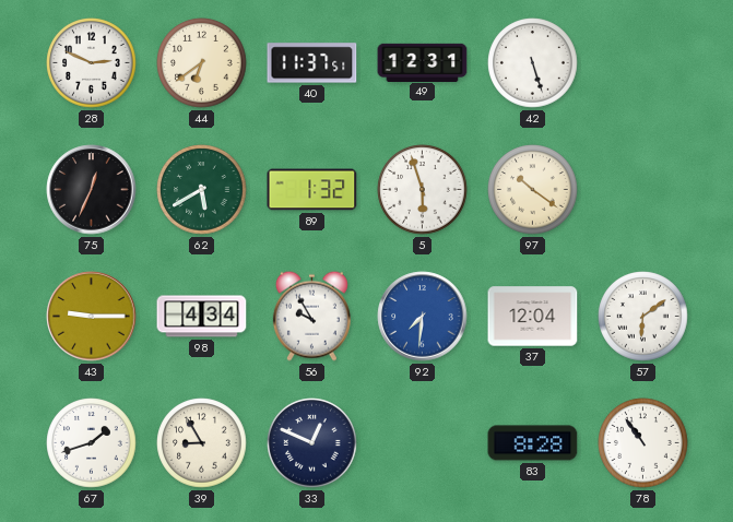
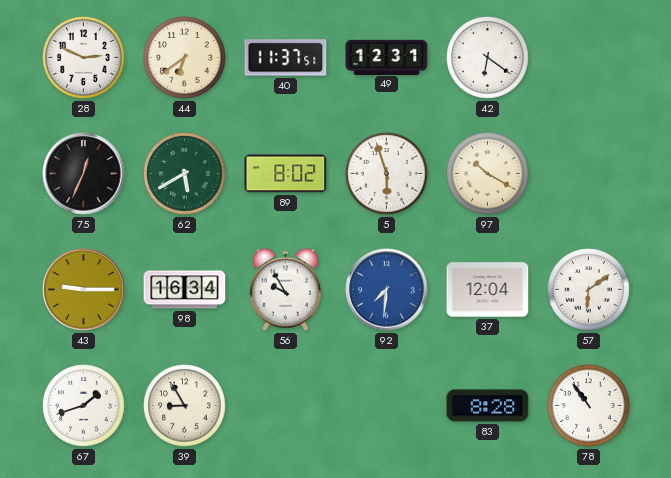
42: 5:27 -> 6:21 (488, 58)
89: 1:32 -> 8:02 (286, 174)
97: 10:21 -> 10:20 (488, 174)
98: 4:34 -> 16:34 (185, 290)
33: 12:49 -> none (312, 443)
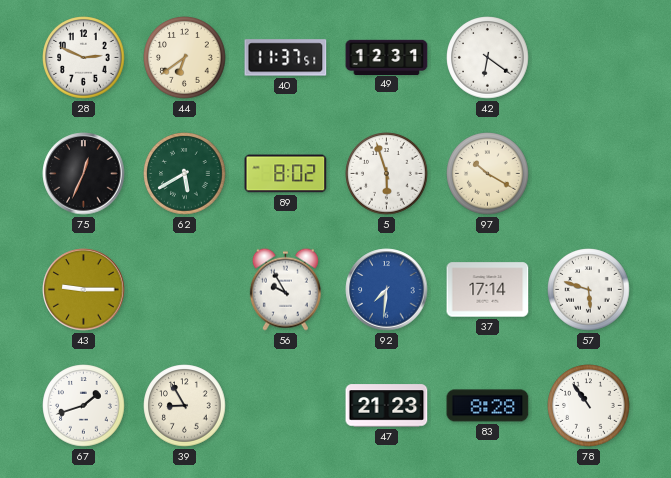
98: 16:34 -> none (185, 290)
37: 12:04 -> 17:14 (488, 290)
57: 6:09 -> 5:48 (589, 290)
47: none -> 21:23 (387, 406)
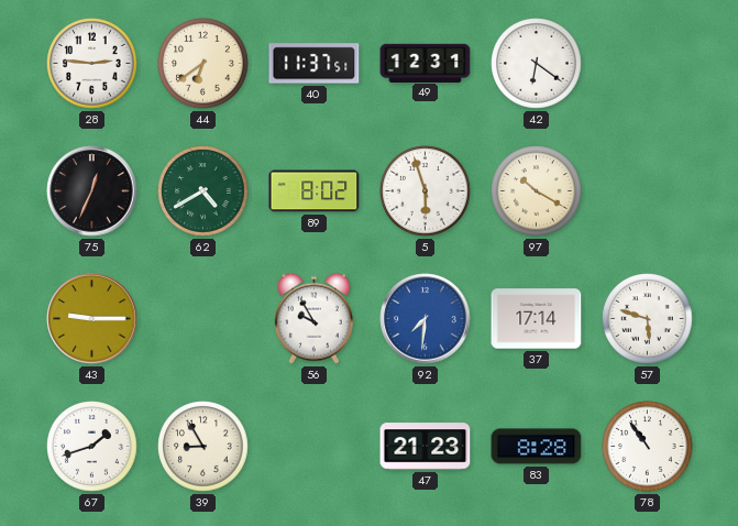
28: 2:49 -> 2:46 (92, 64)
62: 5:40 -> 4:40 (203, 191)
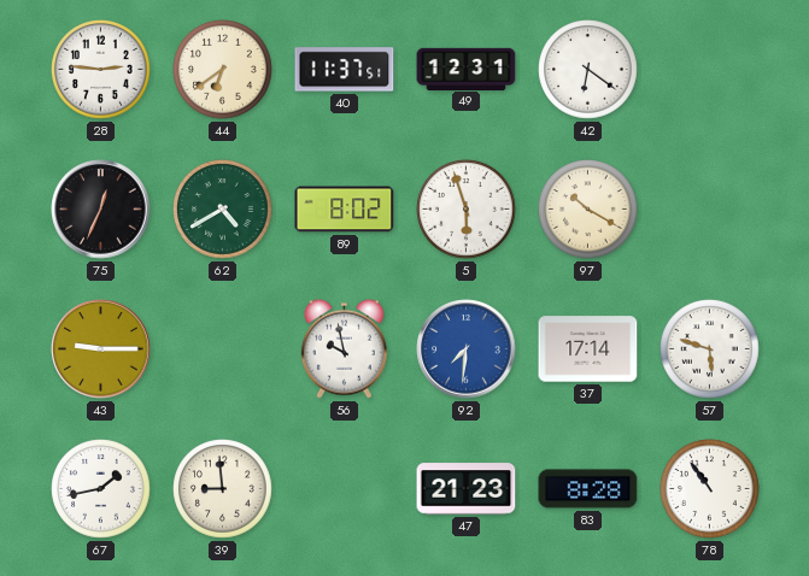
56: 9:55 -> 9:58 (344, 348)
67: 1:42 -> 1:43 (101, 489)
39: 8:55 -> 8:59 (223, 489)
